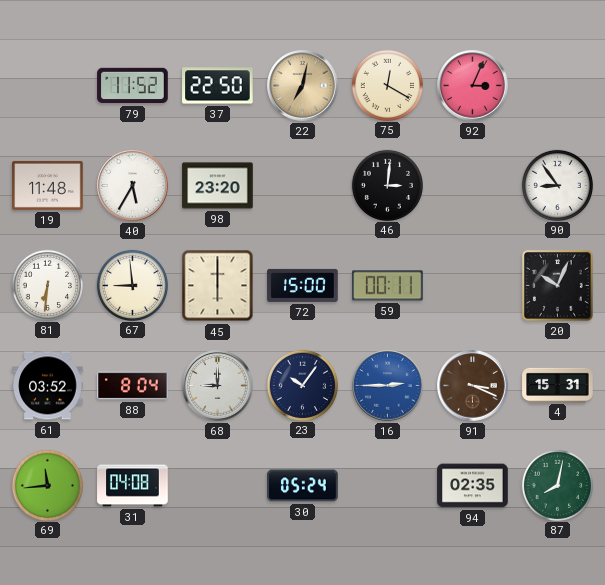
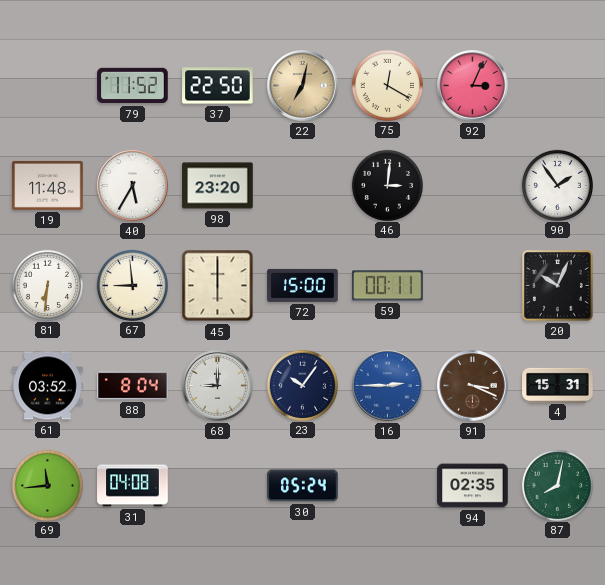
90: 8:54 -> 1:54 (557, 185)
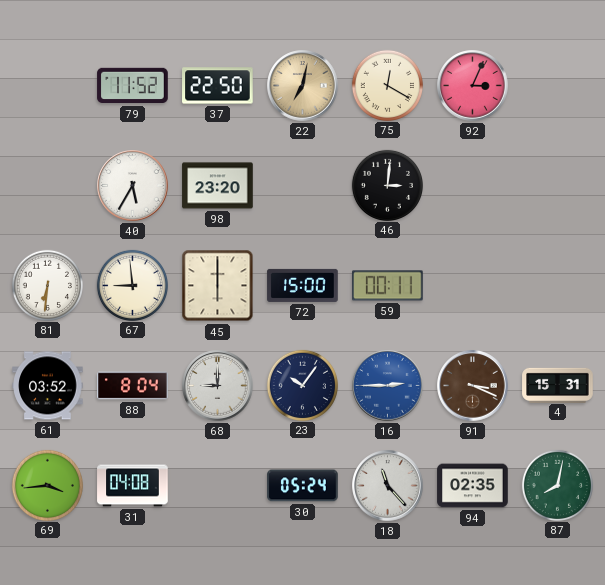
19: 11:48 -> none (48, 185)
90: 1:54 -> none (557, 185)
20: 10:04 -> none (557, 285)
69: 11:44 -> 3:44 (47, 485)
18: none -> 11:23 (388, 486)
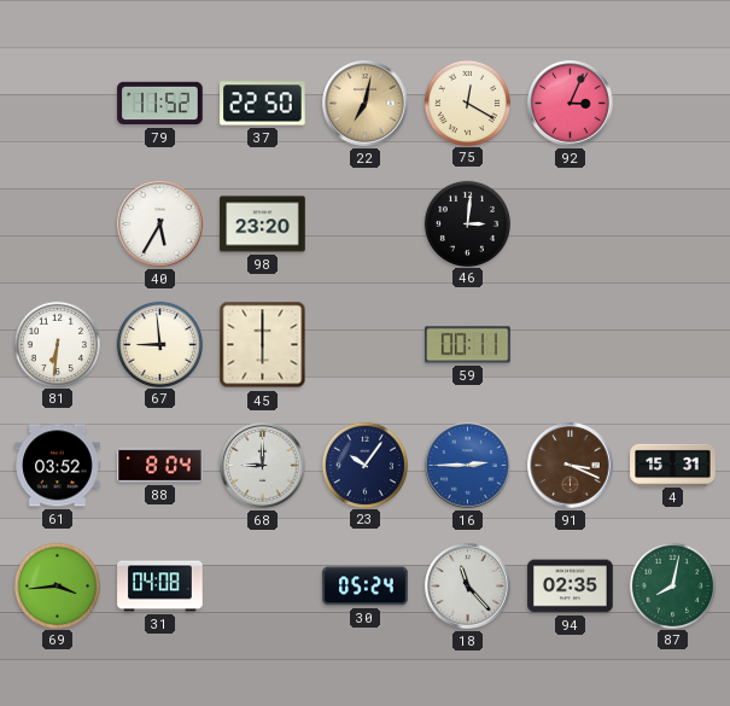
72: 15:00 -> none (303, 285)
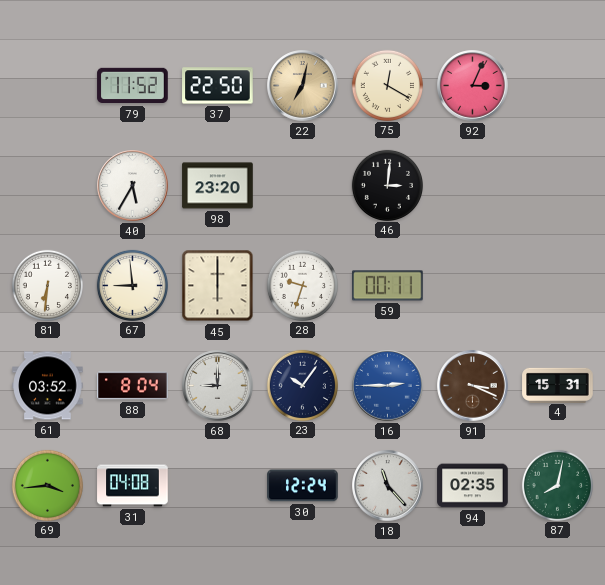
28: none -> 9:33 (302, 285)
30: 05:24 -> 12:24 (303, 486)
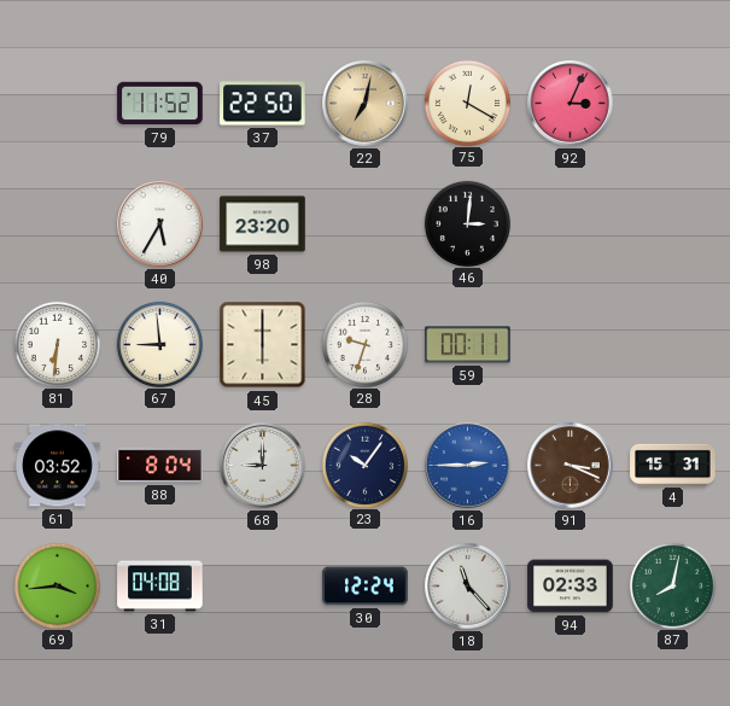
94: 02:35 -> 02:33 (571, 587)
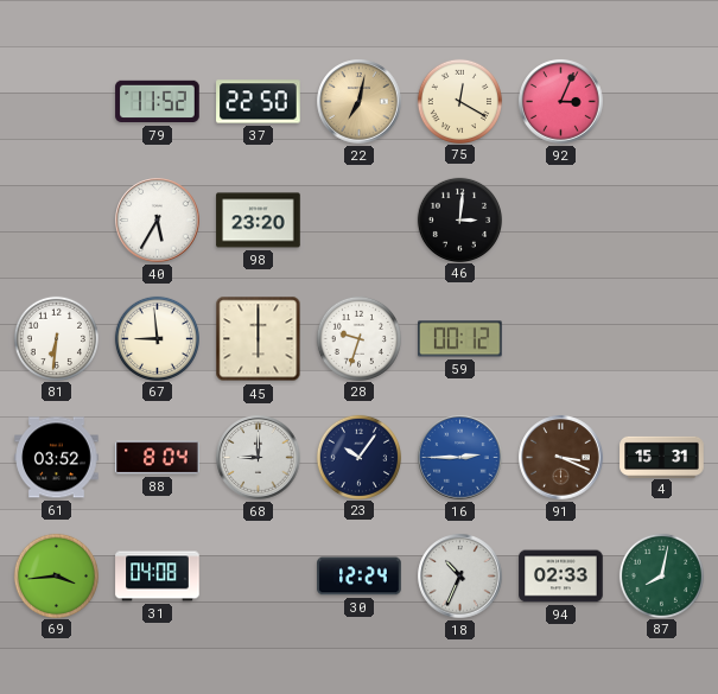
59: 00:11 -> 00:12 (460, 339)
18: 11:23 -> 10:34 (460, 577)
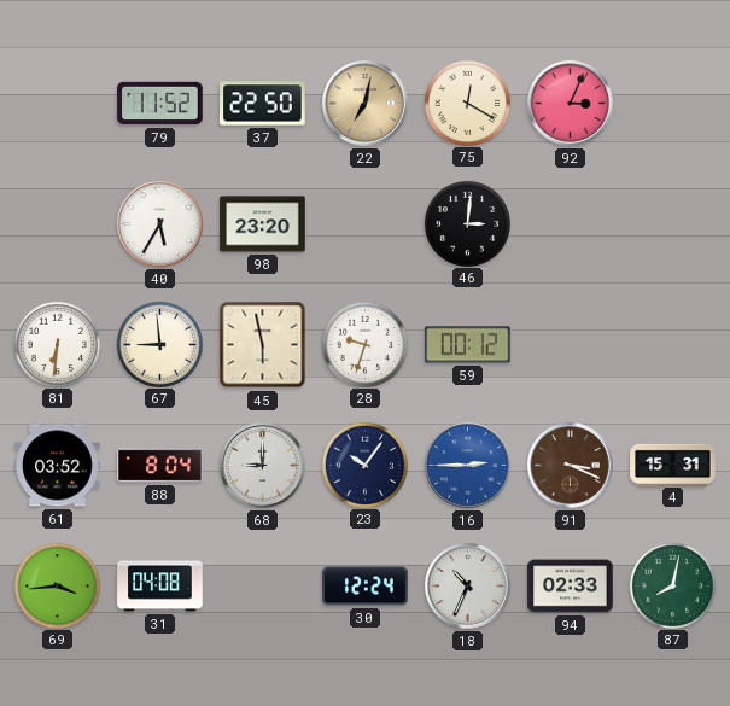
45: 6:00 -> 5:58 (263, 345)
